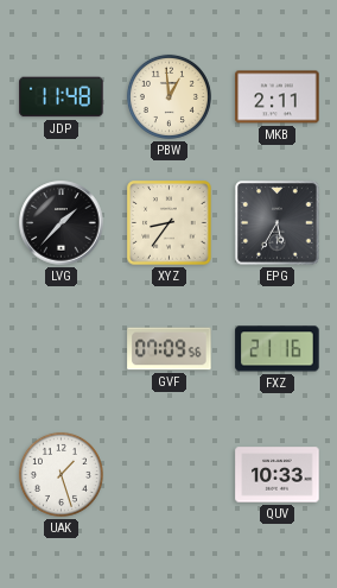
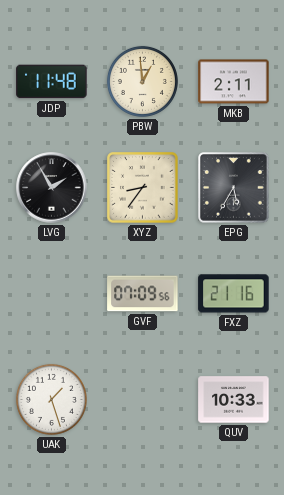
LVG: 1:37 -> 1:55 (52, 188)
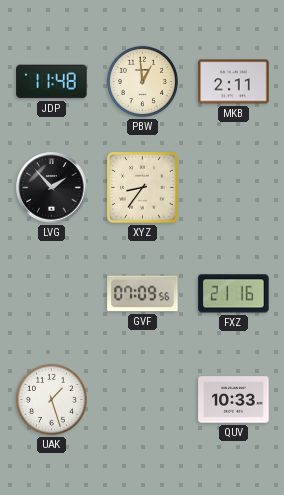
LVG: 1:55 -> 1:53 (52, 188)
EPG: 5:35 -> none (234, 188)
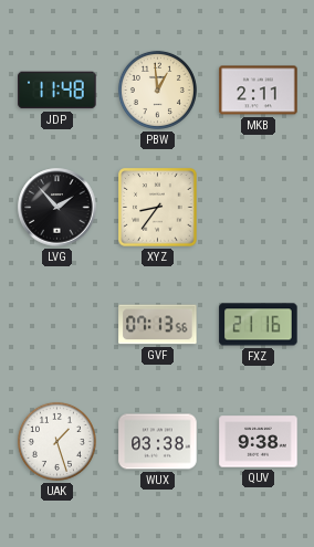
GVF: 07:09 -> 07:13 (158, 325)
WUX: none -> 03:38 (158, 442)
QUV: 10:33 -> 9:38 (259, 442)
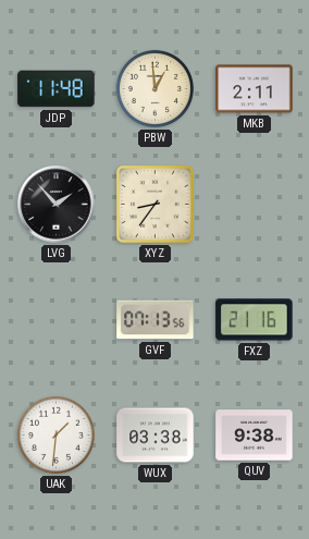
UAK: 1:27 -> 1:31 (55, 434)
